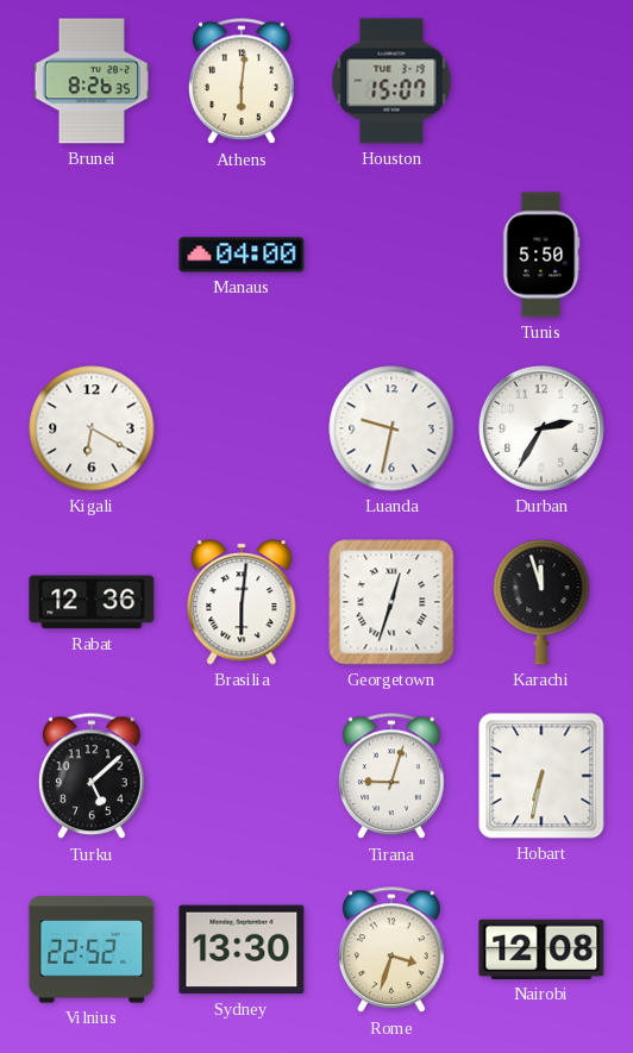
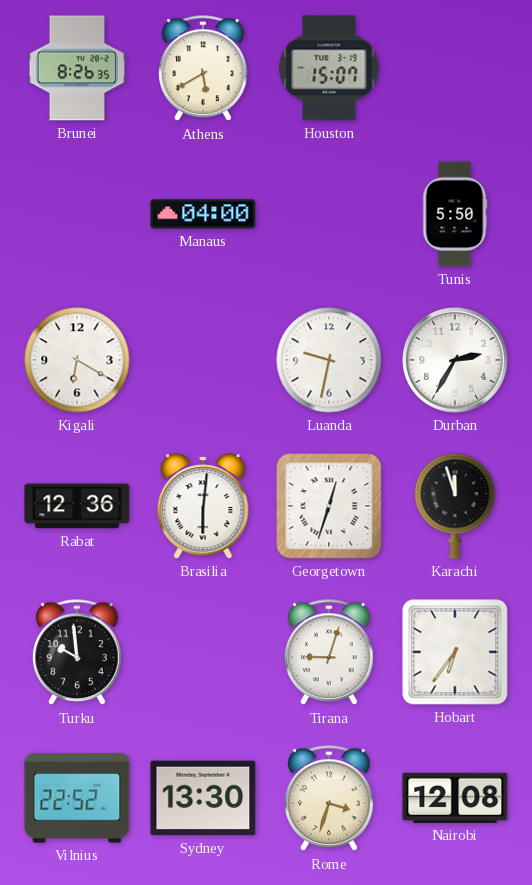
Athens: 6:01 -> 5:40 (203, 69)
Turku: 5:08 -> 9:59 (77, 653)
Hobart: 6:32 -> 6:36 (455, 652)
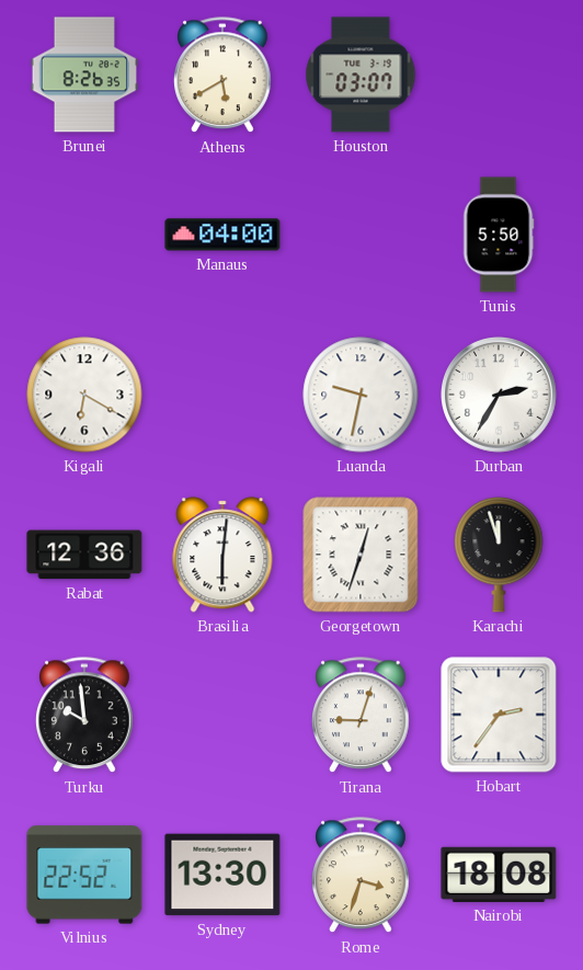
Houston: 15:07 -> 03:07 (361, 75)
Hobart: 6:36 -> 2:36 (499, 715)
Nairobi: 12:08 -> 18:08 (499, 875)
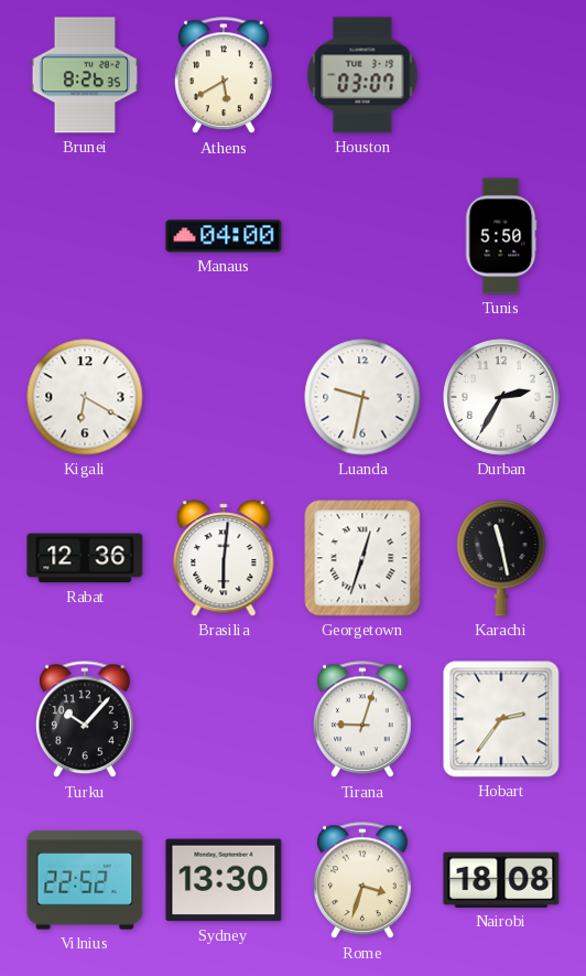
Karachi: 11:57 -> 11:28 (501, 558)
Turku: 9:59 -> 10:07 (85, 720)
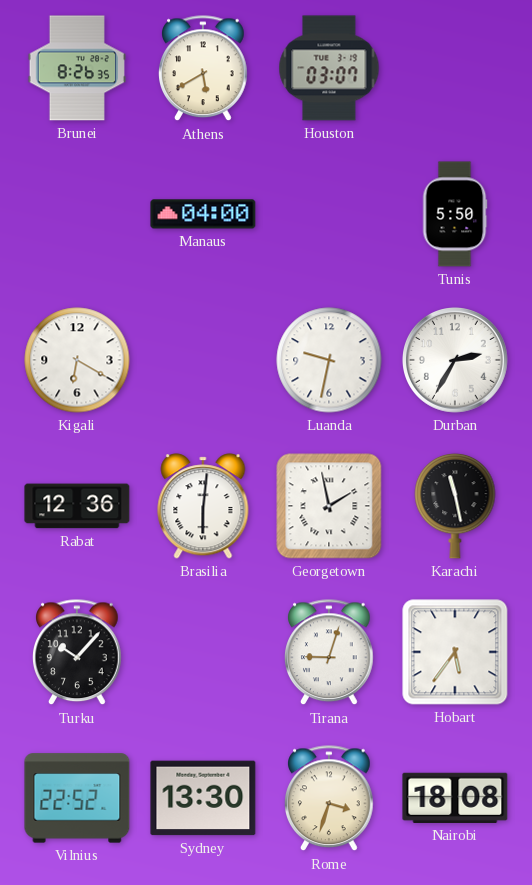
Georgetown: 12:33 -> 1:58 (329, 506)
Hobart: 2:36 -> 5:36 (455, 652)
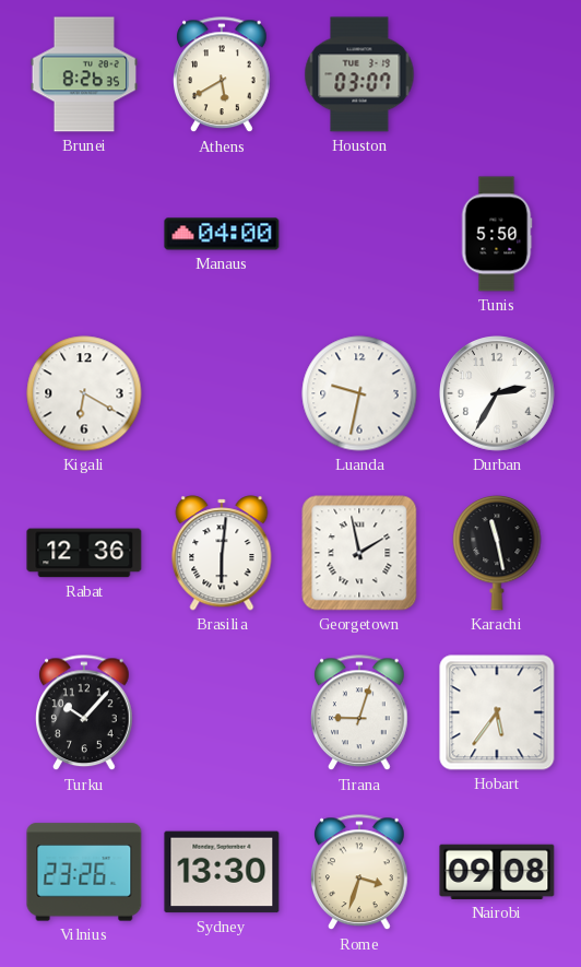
Vilnius: 22:52 -> 23:26 (84, 872)
Nairobi: 18:08 -> 09:08 (497, 872)
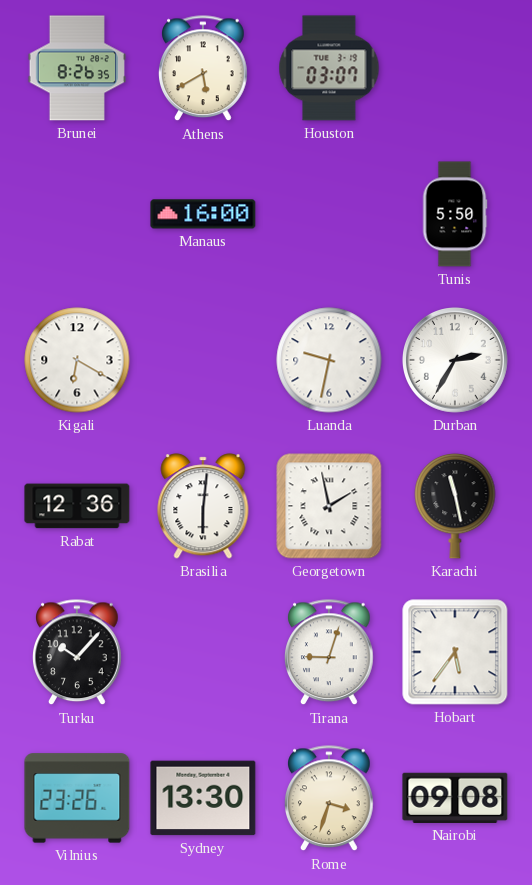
Manaus: 04:00 -> 16:00 (203, 214)
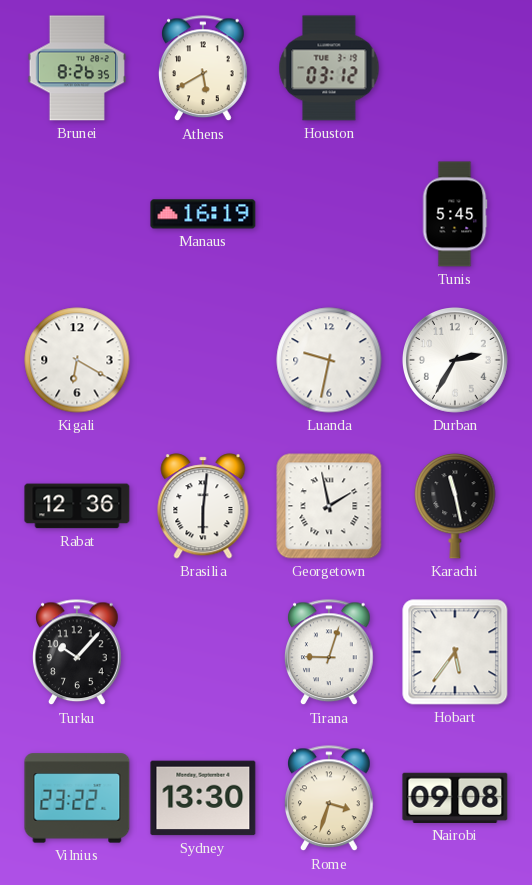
Houston: 03:07 -> 03:12 (329, 68)
Manaus: 16:00 -> 16:19 (203, 214)
Tunis: 5:50 -> 5:45 (455, 214)
Vilnius: 23:26 -> 23:22 (77, 798)
